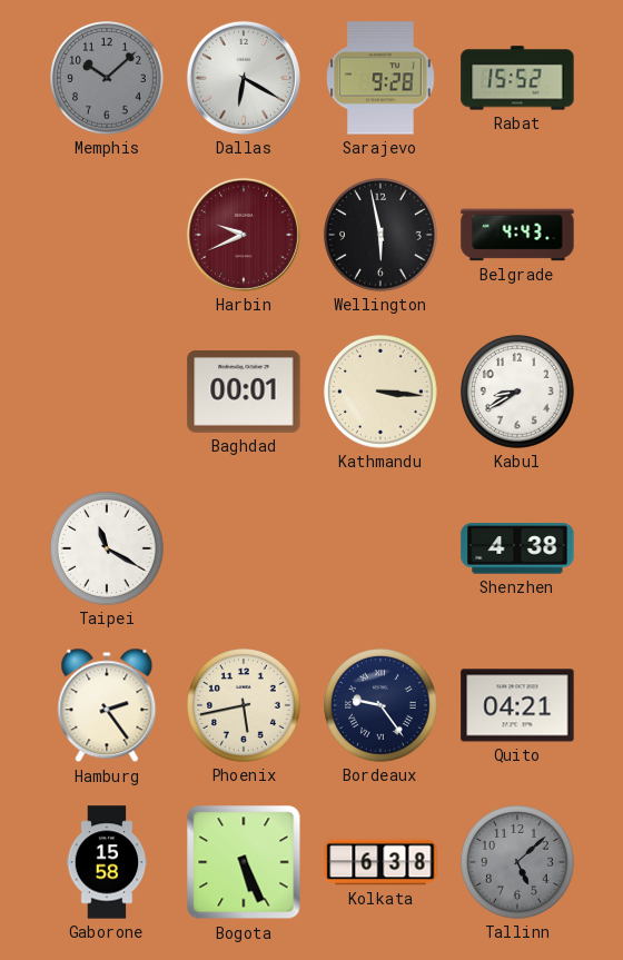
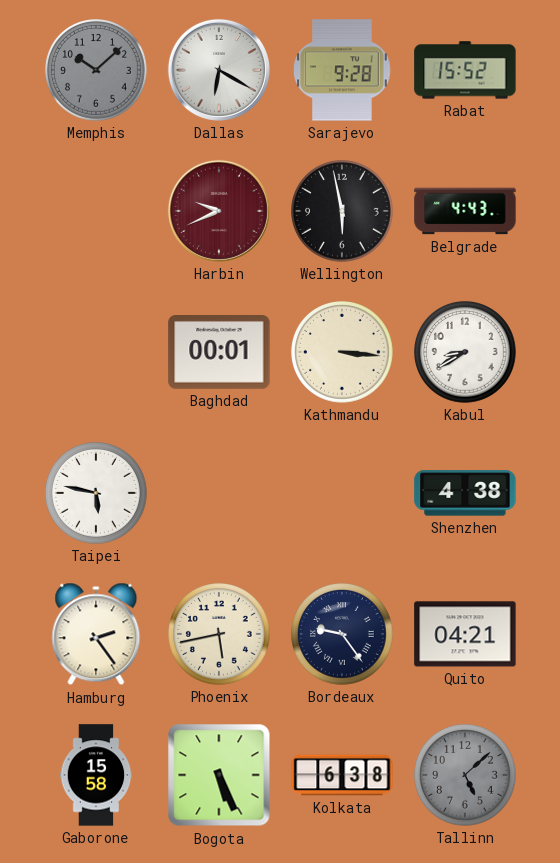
Taipei: 11:20 -> 5:47 (97, 494)
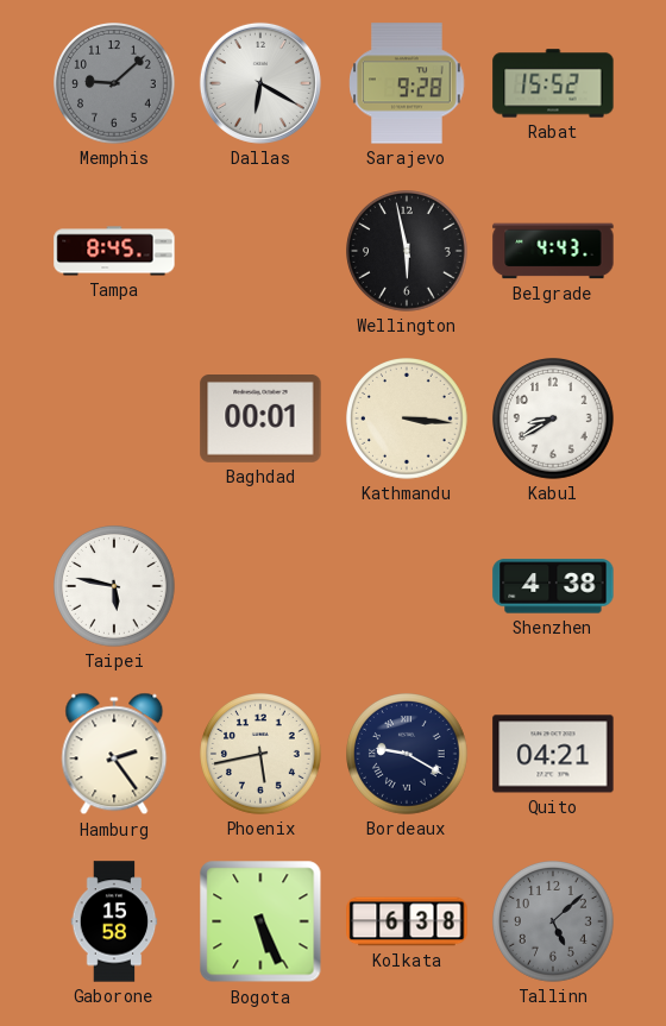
Memphis: 10:08 -> 9:08 (115, 84)
Tampa: none -> 8:45 (114, 251)
Harbin: 9:41 -> none (219, 211)
Bordeaux: 9:24 -> 9:20 (408, 755)
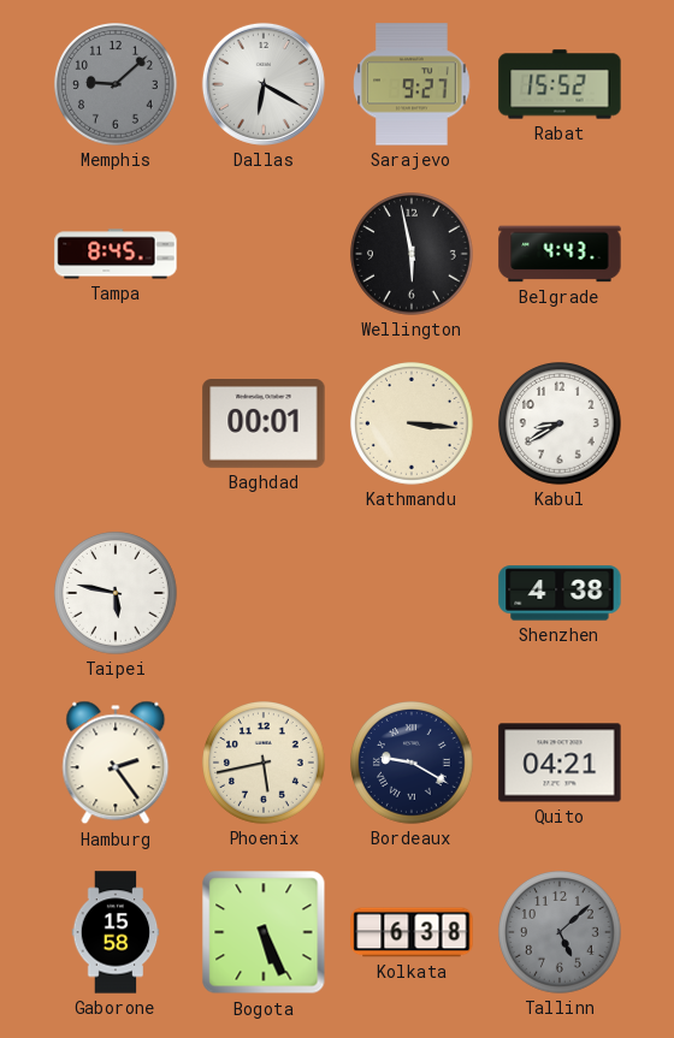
Sarajevo: 9:28 -> 9:27 (412, 84)
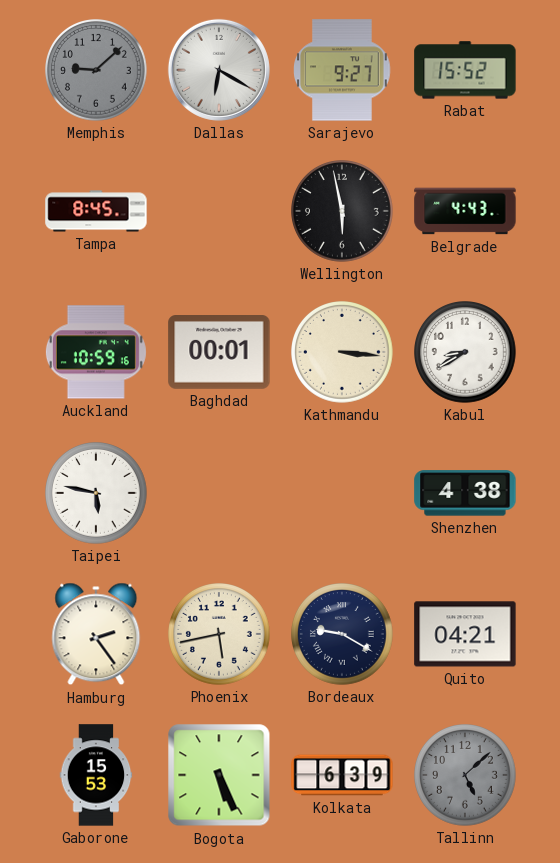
Auckland: none -> 10:59 (96, 352)
Gaborone: 15:58 -> 15:53 (96, 775)
Kolkata: 6:38 -> 6:39 (342, 775)
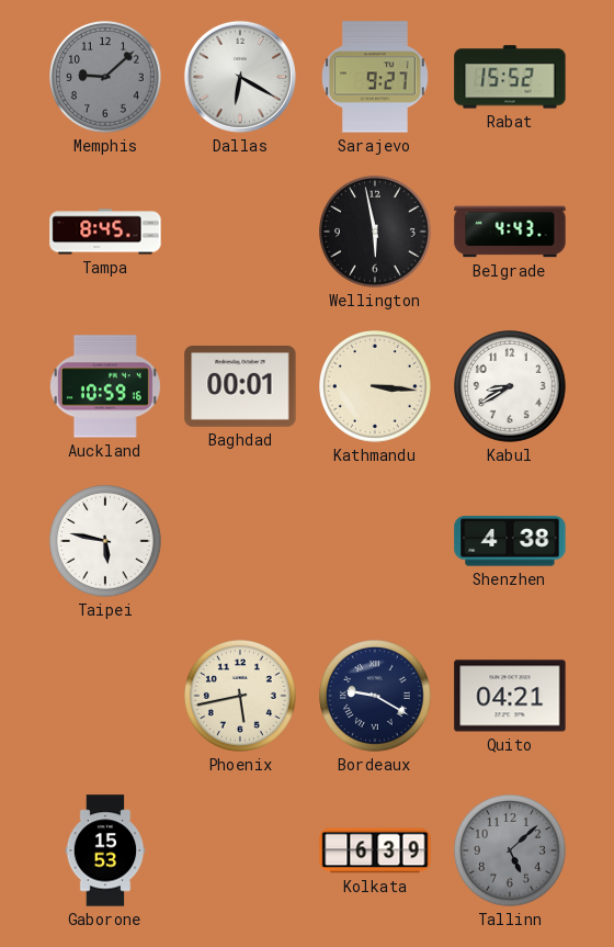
Hamburg: 2:24 -> none (96, 634)
Bogota: 5:26 -> none (219, 775)
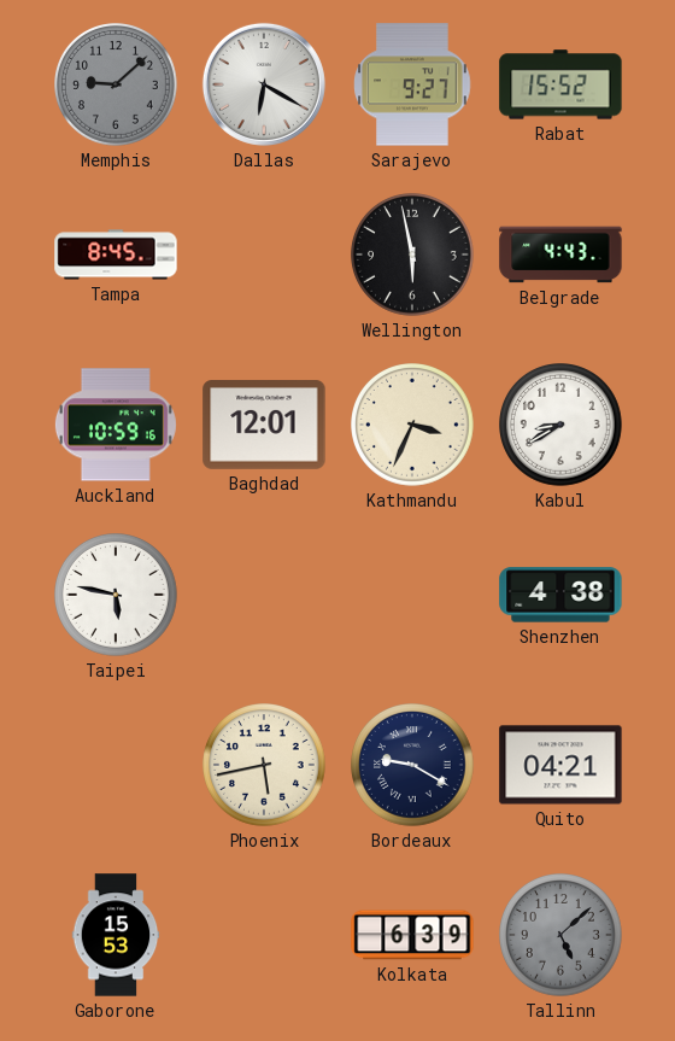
Baghdad: 00:01 -> 12:01 (264, 426)
Kathmandu: 3:16 -> 3:34 (413, 426)
